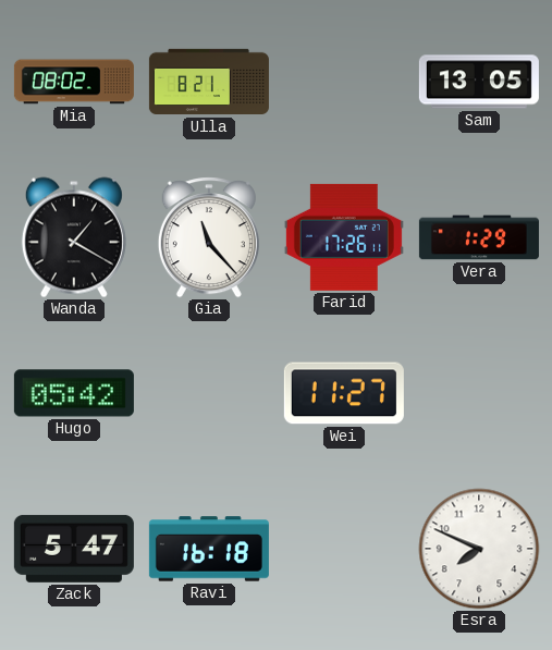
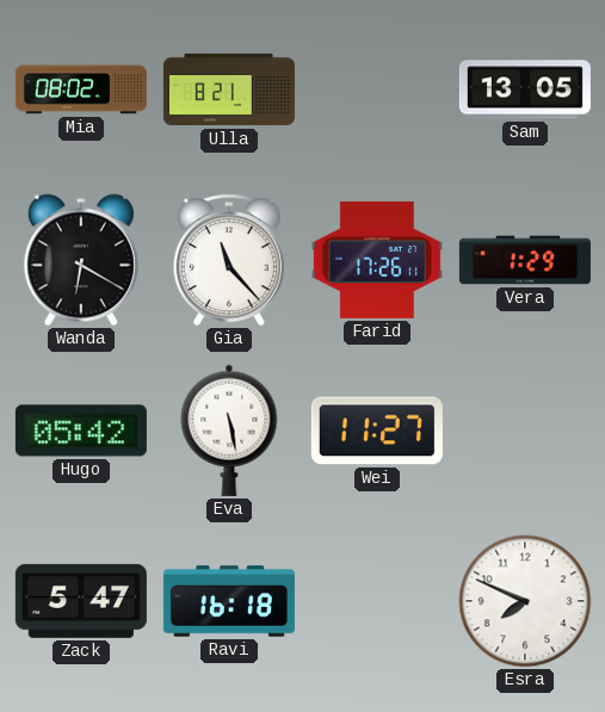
Wanda: 1:20 -> 6:20 (81, 260)
Eva: none -> 5:28 (229, 431)
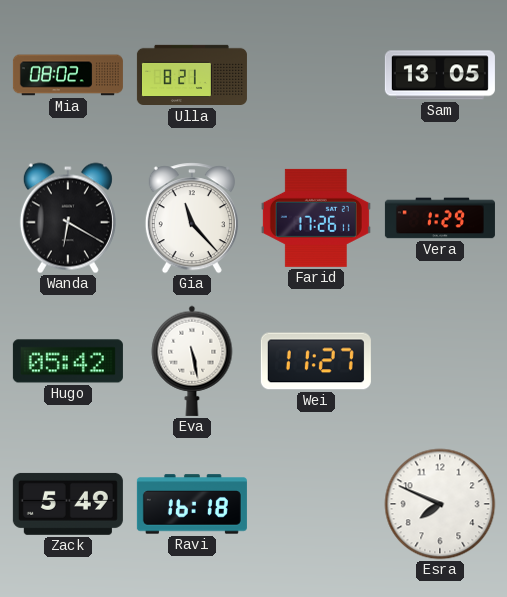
Zack: 5:47 -> 5:49 (68, 504)
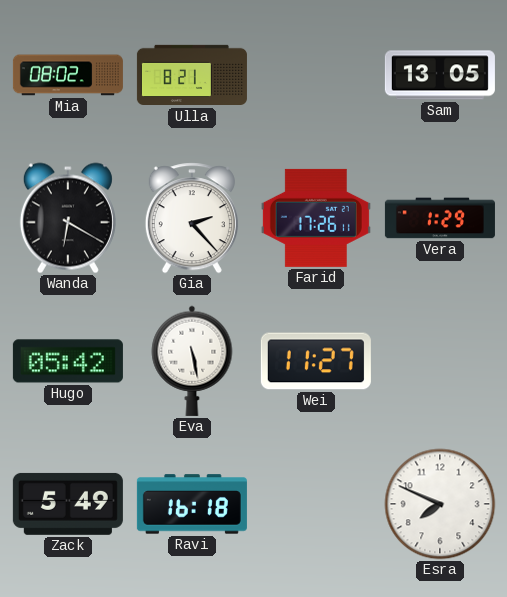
Gia: 11:23 -> 2:23 (192, 218)
